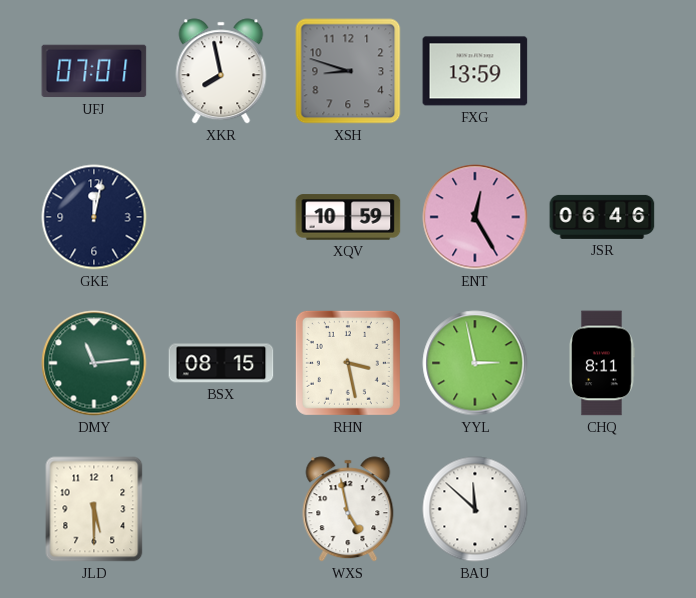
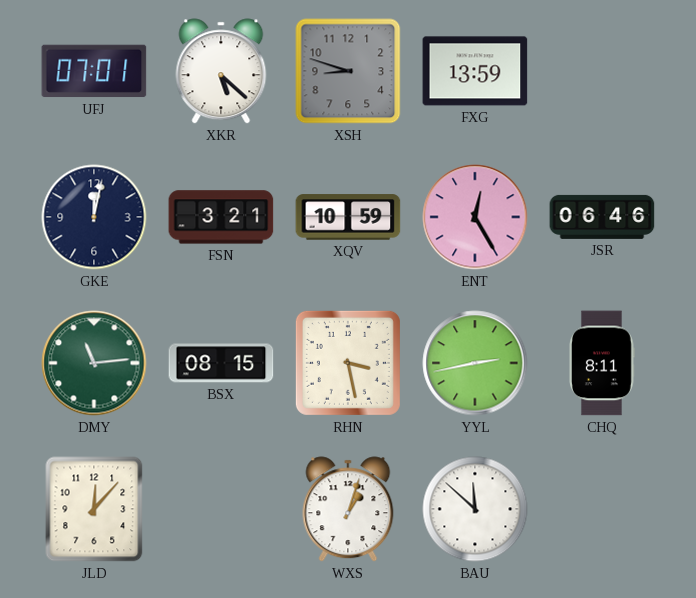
XKR: 7:58 -> 5:22 (221, 71)
FSN: none -> 3:21 (221, 217)
YYL: 2:58 -> 2:43 (475, 363)
JLD: 5:30 -> 12:07 (94, 509)
WXS: 4:58 -> 1:03 (348, 509)
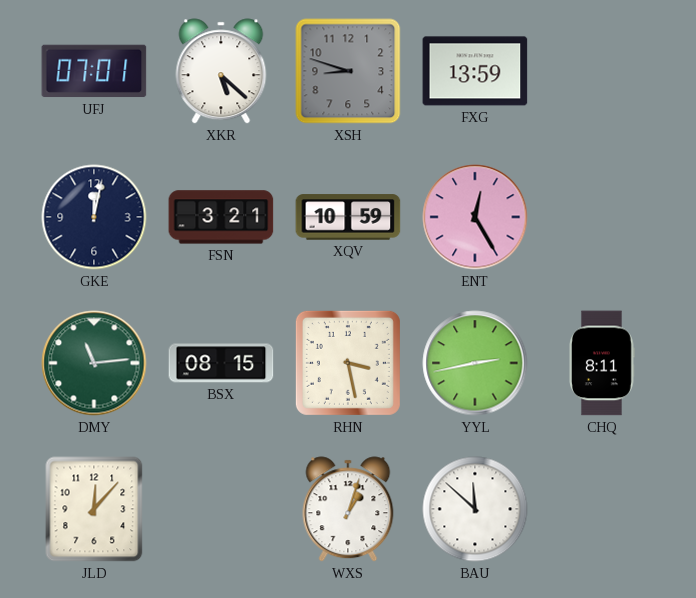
JSR: 06:46 -> none (602, 217)
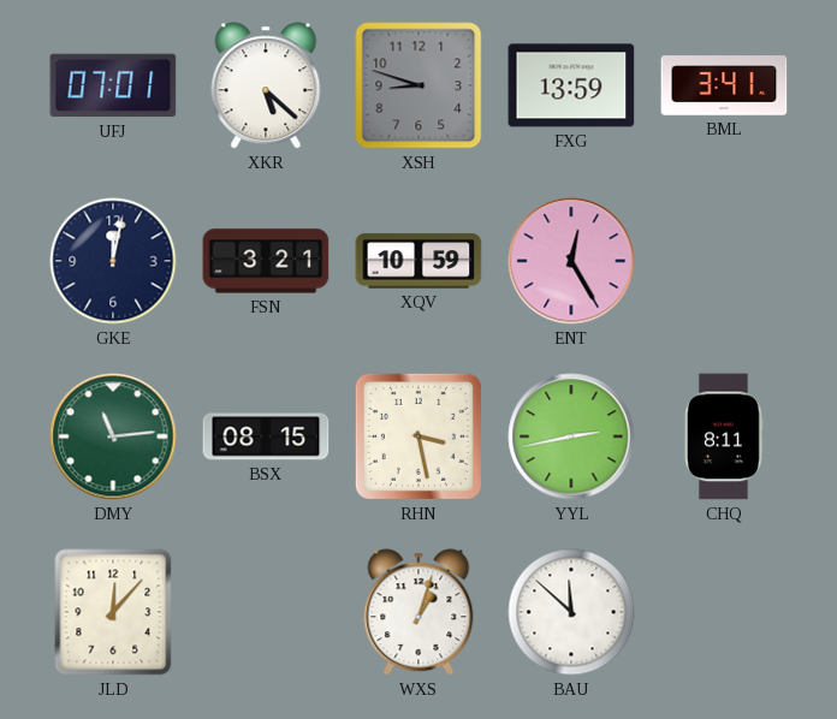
BML: none -> 3:41 (724, 85)
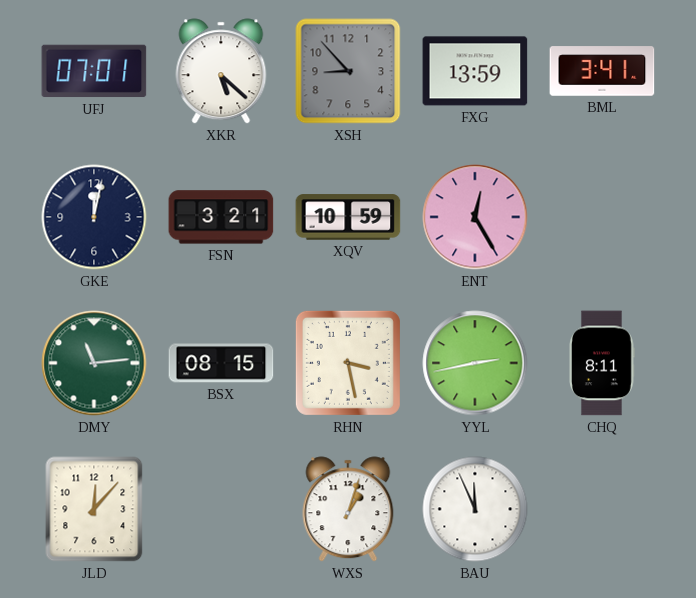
XSH: 8:48 -> 8:53 (348, 71)
BAU: 11:52 -> 11:56 (475, 509)
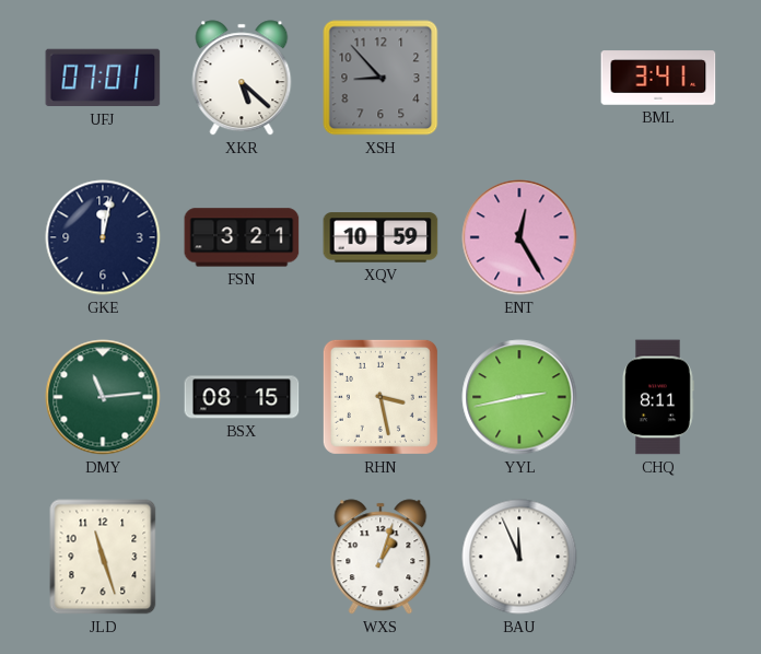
FXG: 13:59 -> none (475, 71)
JLD: 12:07 -> 11:27 (103, 557)
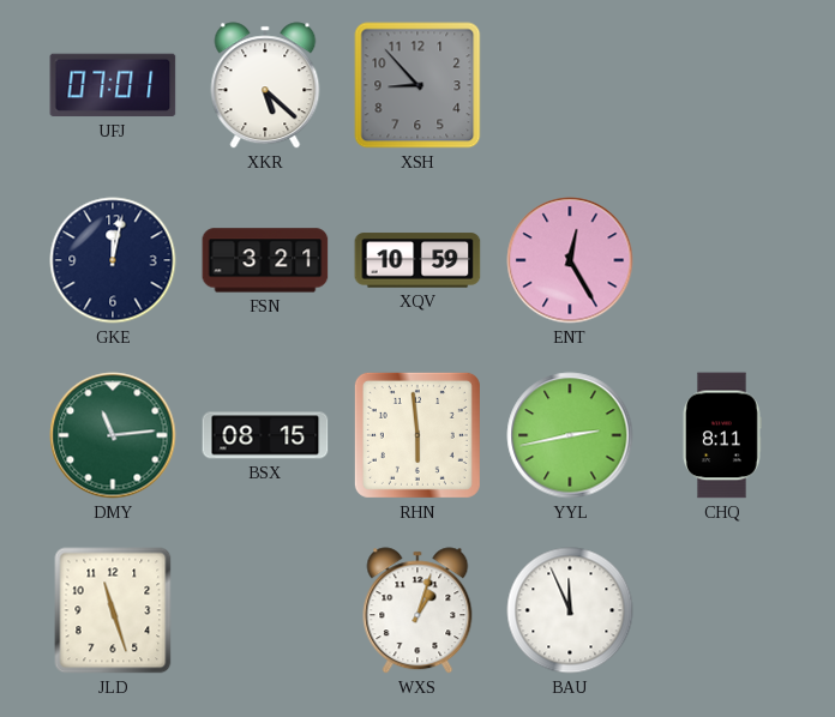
BML: 3:41 -> none (658, 78)
RHN: 3:28 -> 5:59 (417, 435)
